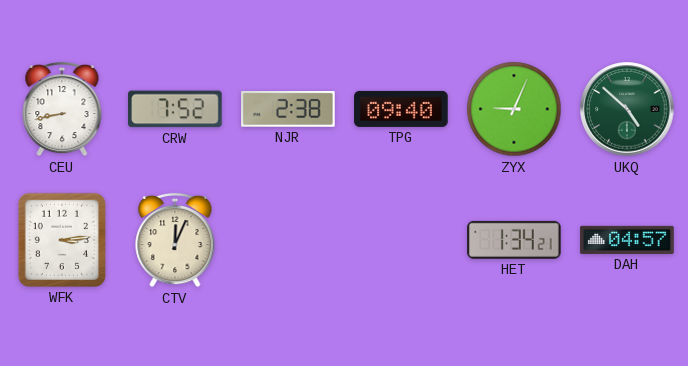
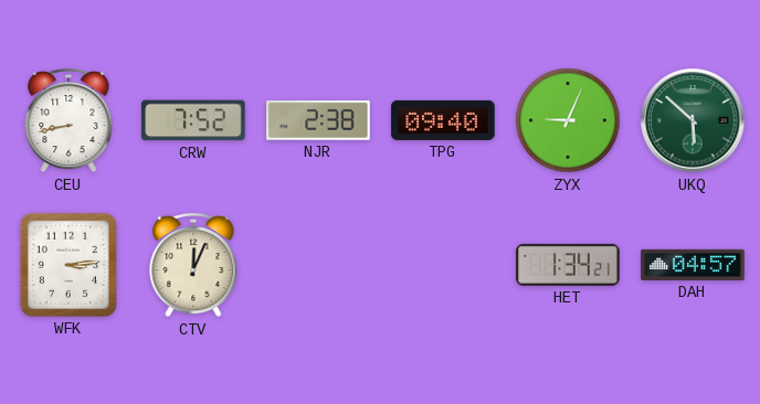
UKQ: 4:52 -> 5:52 (693, 120)
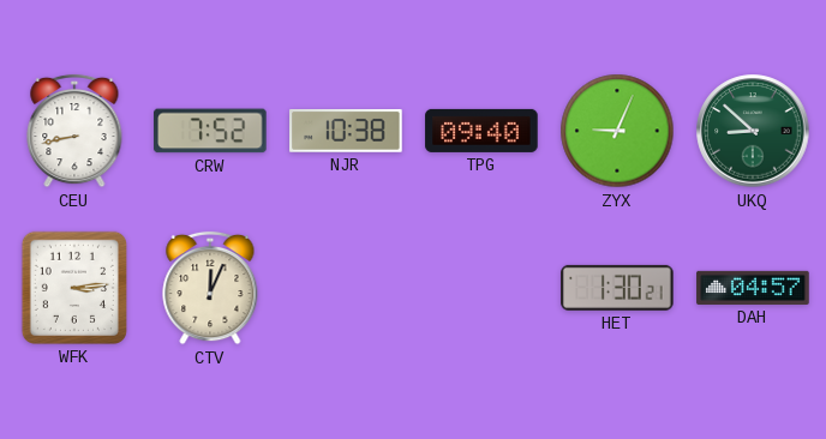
NJR: 2:38 -> 10:38 (346, 132)
UKQ: 5:52 -> 8:52 (753, 131)
HET: 1:34 -> 1:30 (617, 288)
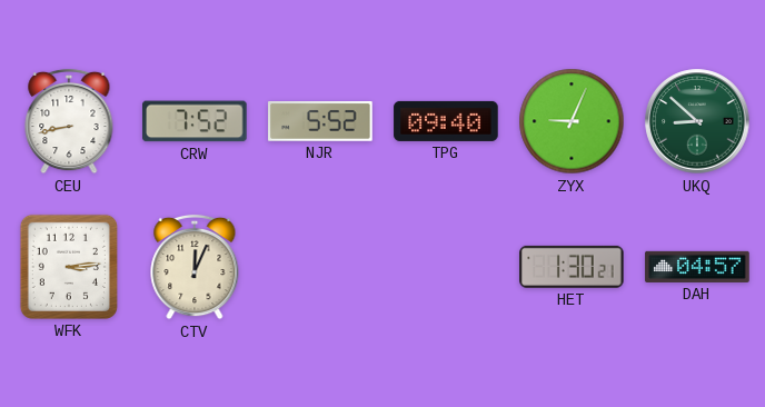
NJR: 10:38 -> 5:52 (320, 122)
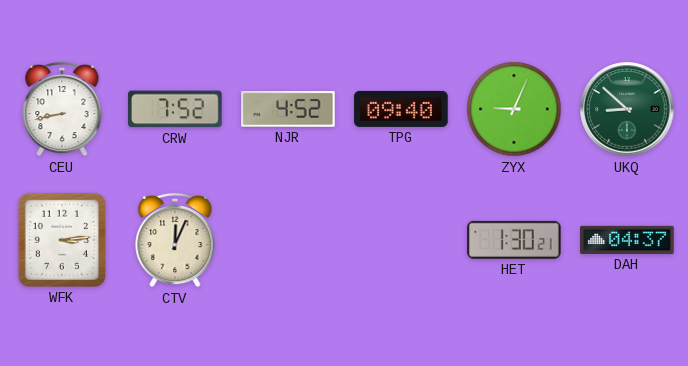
NJR: 5:52 -> 4:52 (288, 110)
DAH: 04:57 -> 04:37 (627, 240)
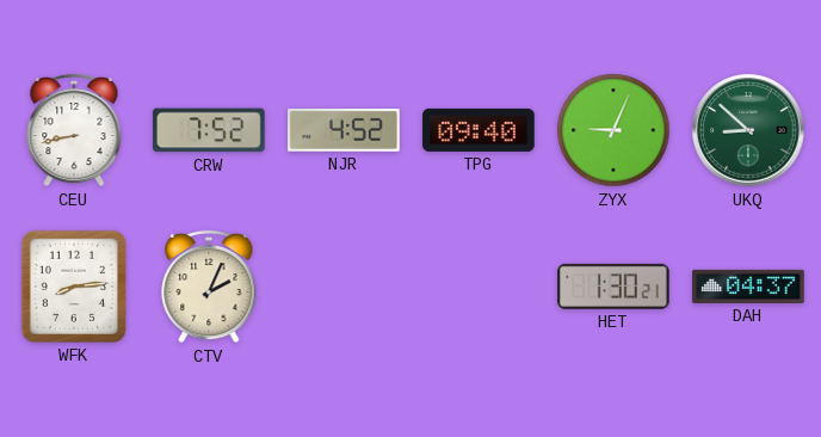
WFK: 3:14 -> 8:14 (74, 287)
CTV: 12:04 -> 2:04 (209, 287)
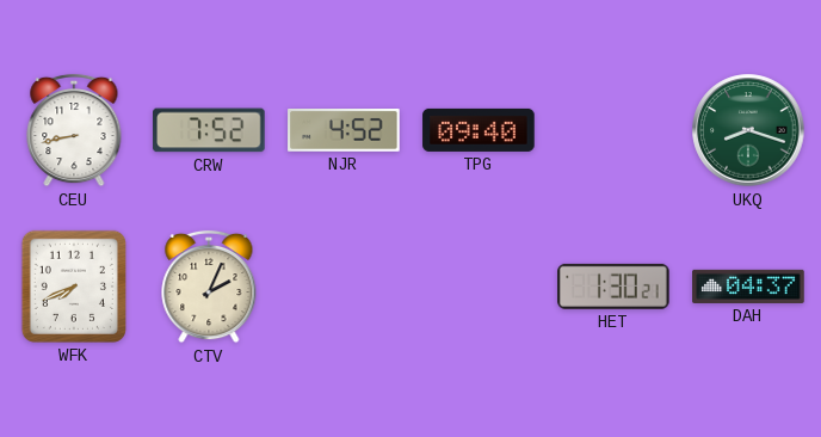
ZYX: 9:04 -> none (613, 130)
UKQ: 8:52 -> 8:18 (748, 130)
WFK: 8:14 -> 7:41 (74, 287)
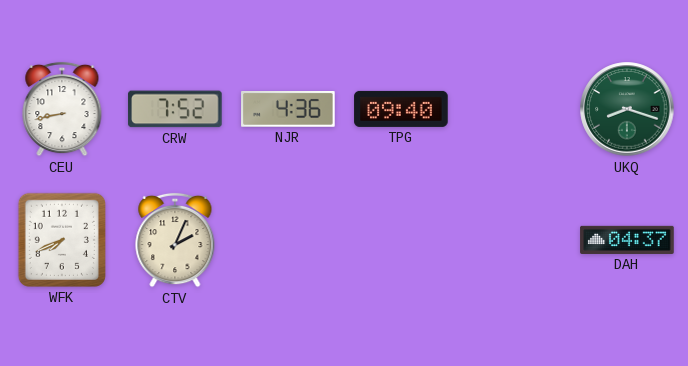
NJR: 4:52 -> 4:36 (288, 110)
HET: 1:30 -> none (613, 287)
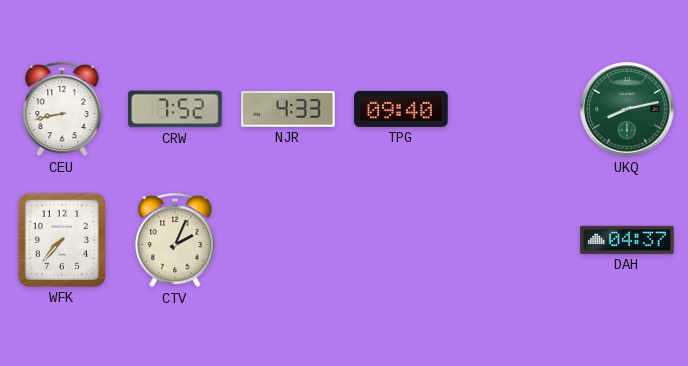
NJR: 4:36 -> 4:33 (288, 110)
UKQ: 8:18 -> 8:13 (627, 109)
WFK: 7:41 -> 7:37 (62, 240)
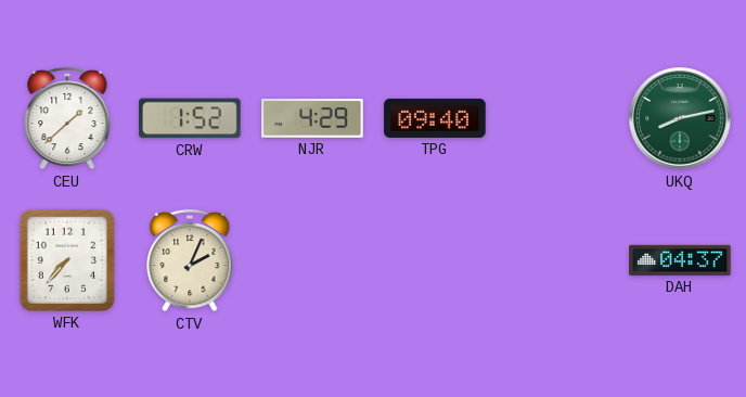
CEU: 8:43 -> 1:38 (67, 118)
CRW: 7:52 -> 1:52 (190, 118)
NJR: 4:33 -> 4:29 (312, 119)
